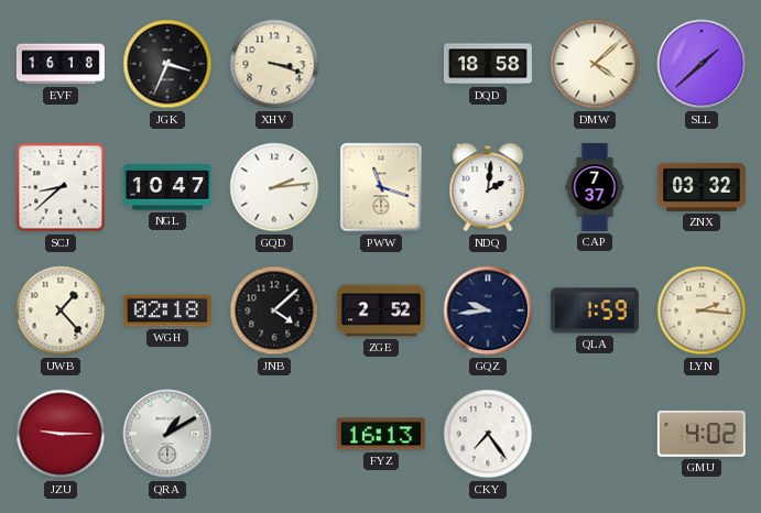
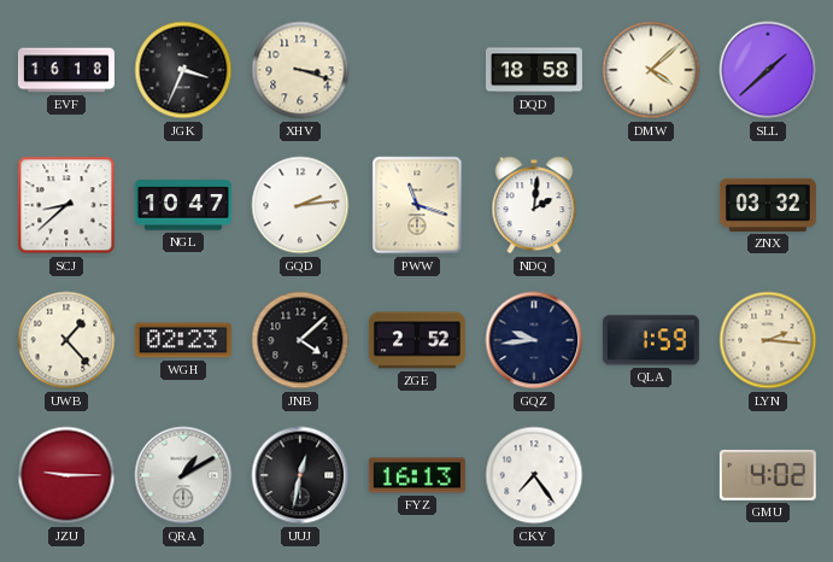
CAP: 7:37 -> none (595, 187)
WGH: 02:18 -> 02:23 (183, 340)
UUJ: none -> 12:32 (300, 475)
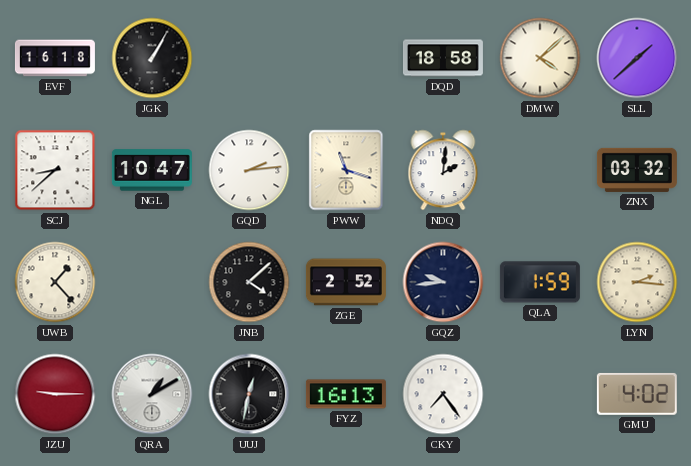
JGK: 3:34 -> 1:05 (152, 58)
XHV: 3:18 -> none (300, 70)
WGH: 02:23 -> none (183, 340)
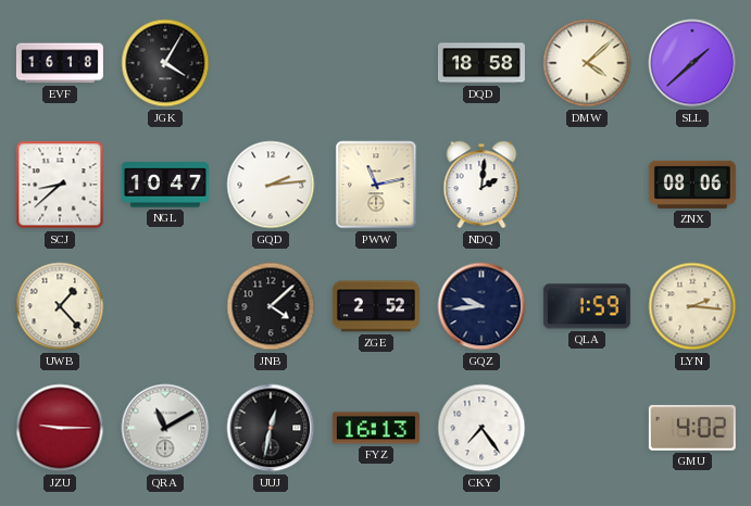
JGK: 1:05 -> 4:05 (165, 63)
PWW: 11:18 -> 11:13 (376, 185)
ZNX: 03:32 -> 08:06 (692, 185)
QRA: 1:10 -> 11:10 (165, 428)
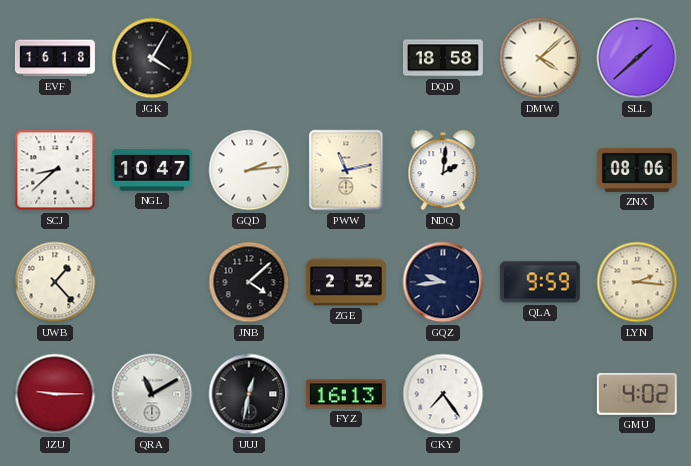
QLA: 1:59 -> 9:59 (540, 282)
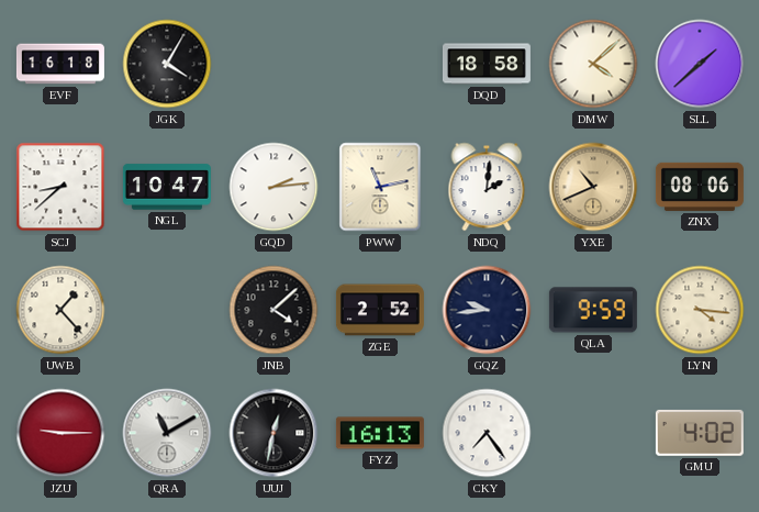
YXE: none -> 10:41 (593, 187)
LYN: 2:16 -> 4:16 (700, 310)
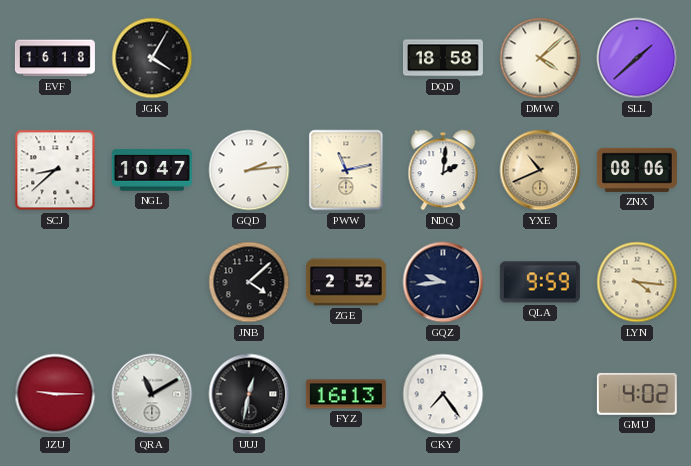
UWB: 1:23 -> none (60, 310)
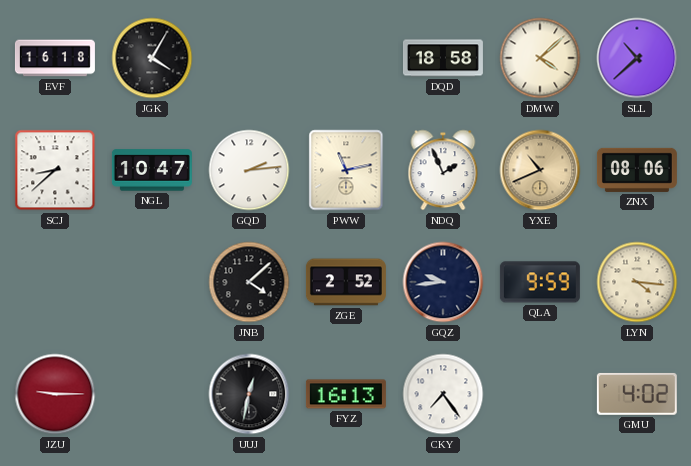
SLL: 1:38 -> 10:38 (637, 58)
NDQ: 2:01 -> 1:56 (443, 170)
QRA: 11:10 -> none (152, 394)
